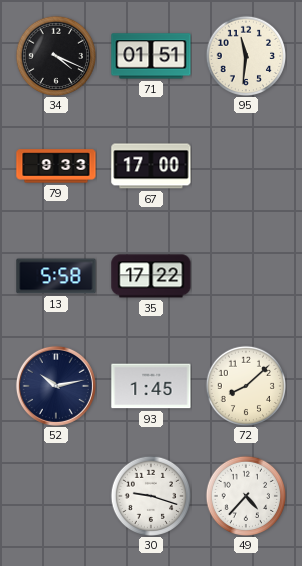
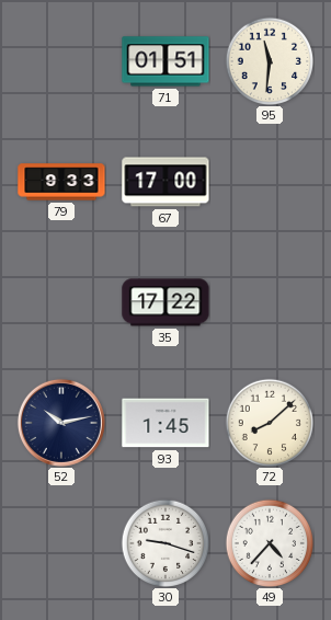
34: 4:19 -> none (56, 56)
13: 5:58 -> none (56, 276)
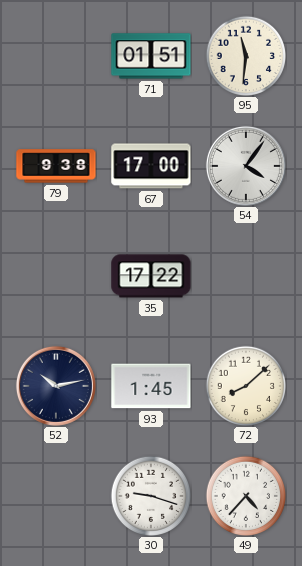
79: 9:33 -> 9:38 (56, 166)
54: none -> 4:06 (246, 166)
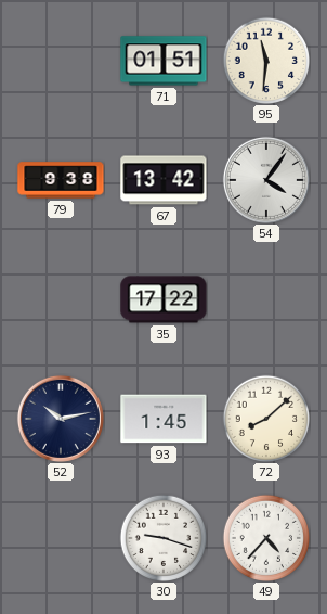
67: 17:00 -> 13:42 (163, 180)
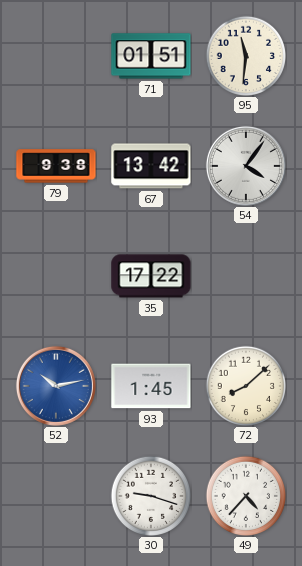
52 dial: navy -> blue (56, 386)
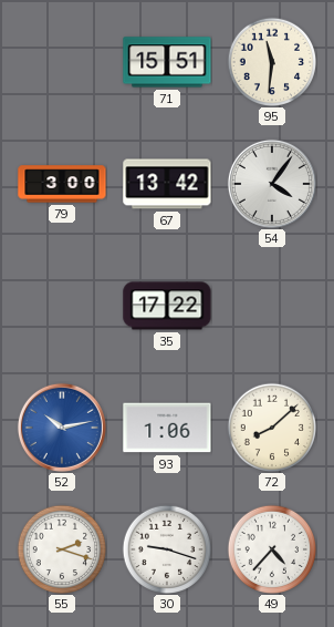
71: 01:51 -> 15:51 (167, 62)
79: 9:38 -> 3:00 (62, 184)
93: 1:45 -> 1:06 (167, 428)
55: none -> 2:18 (62, 549)
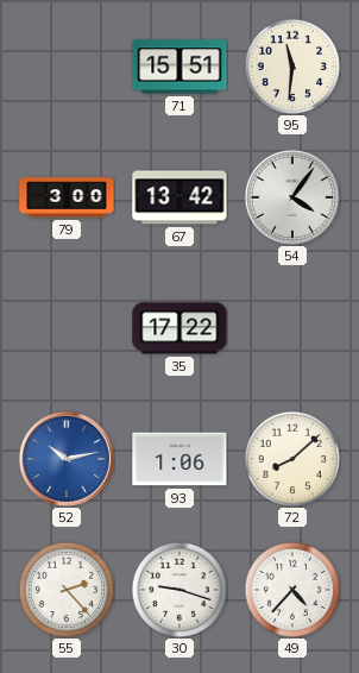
55: 2:18 -> 2:23 (67, 590)
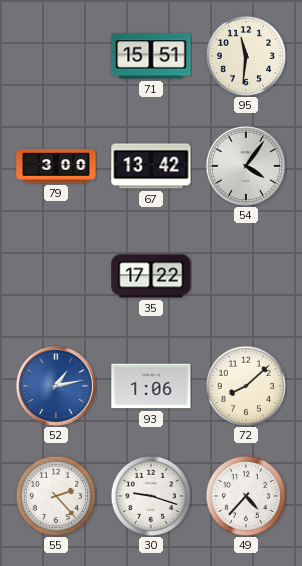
52: 10:13 -> 1:13 (56, 386)
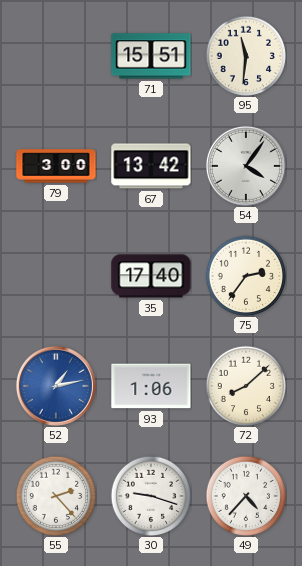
35: 17:22 -> 17:40 (151, 276)
75: none -> 2:36 (246, 276)
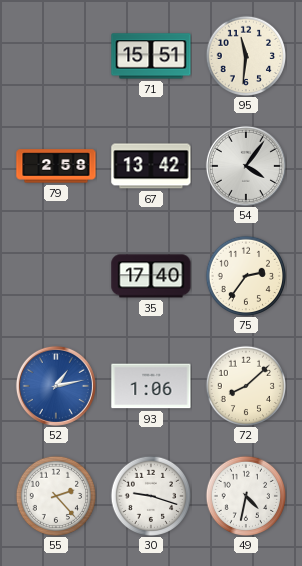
79: 3:00 -> 2:58 (56, 166)
49: 4:37 -> 4:32 (246, 496)
